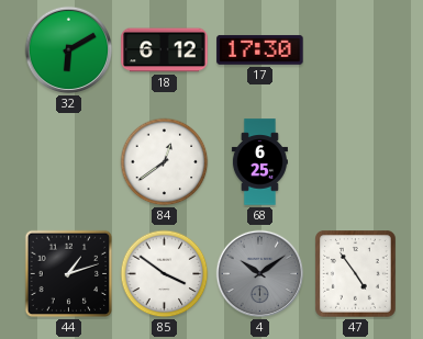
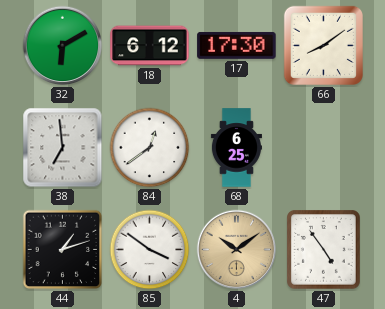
66: none -> 8:09 (323, 45)
38: none -> 6:59 (63, 148)
4 dial: grey -> champagne (237, 250)
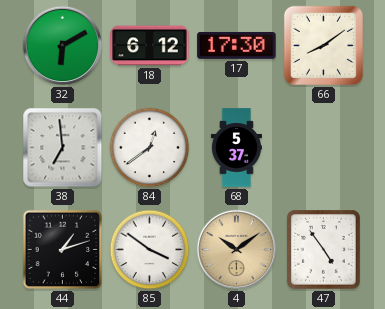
68: 6:25 -> 5:37 (236, 148)
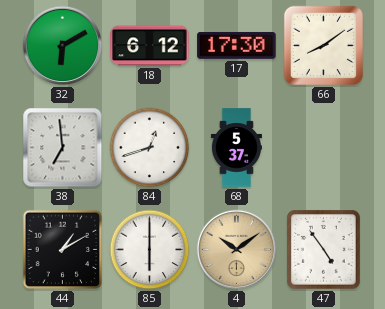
84: 12:39 -> 12:42 (150, 148)
44: 1:12 -> 1:10 (63, 250)
85: 3:51 -> 6:00 (150, 250)
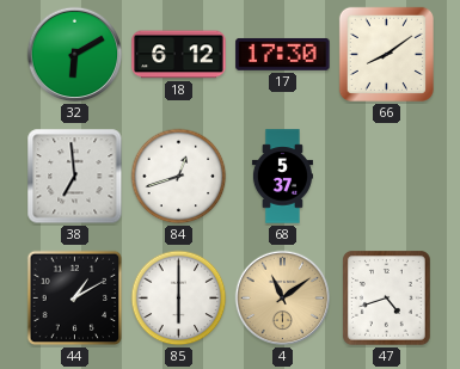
4: 10:09 -> 11:09 (283, 299)
47: 4:54 -> 4:42 (387, 299)
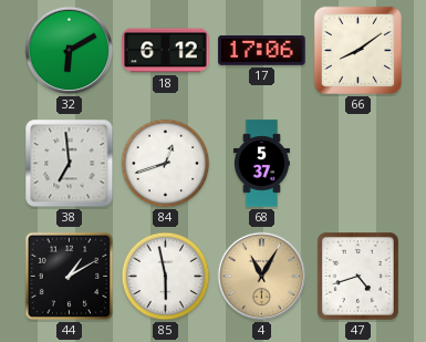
17: 17:30 -> 17:06 (262, 50)
85: 6:00 -> 5:58 (166, 277)
4: 11:09 -> 11:05 (262, 277)
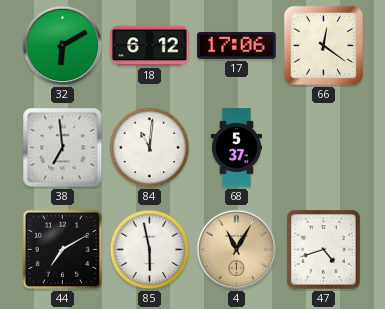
66: 8:09 -> 12:21 (323, 45)
84: 12:42 -> 11:01 (150, 148)
44: 1:10 -> 7:10 (63, 250)
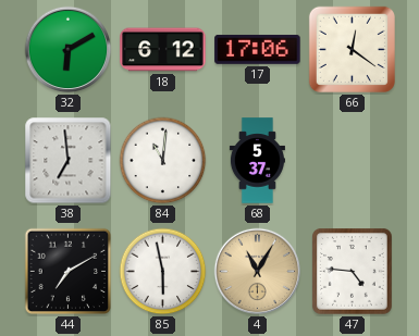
47: 4:42 -> 4:46 (353, 272)
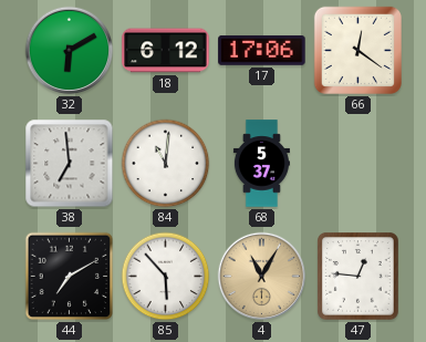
85: 5:58 -> 5:53 (166, 277)
47: 4:46 -> 12:46 (359, 277)
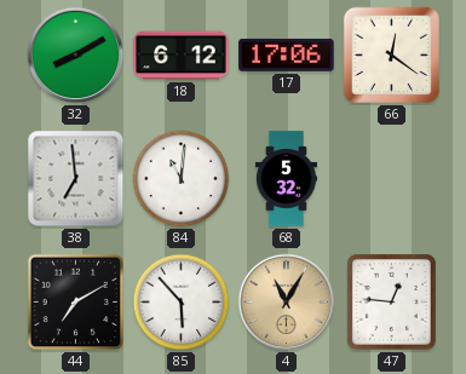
32: 6:10 -> 8:10 (76, 56)
68: 5:37 -> 5:32 (286, 179)
